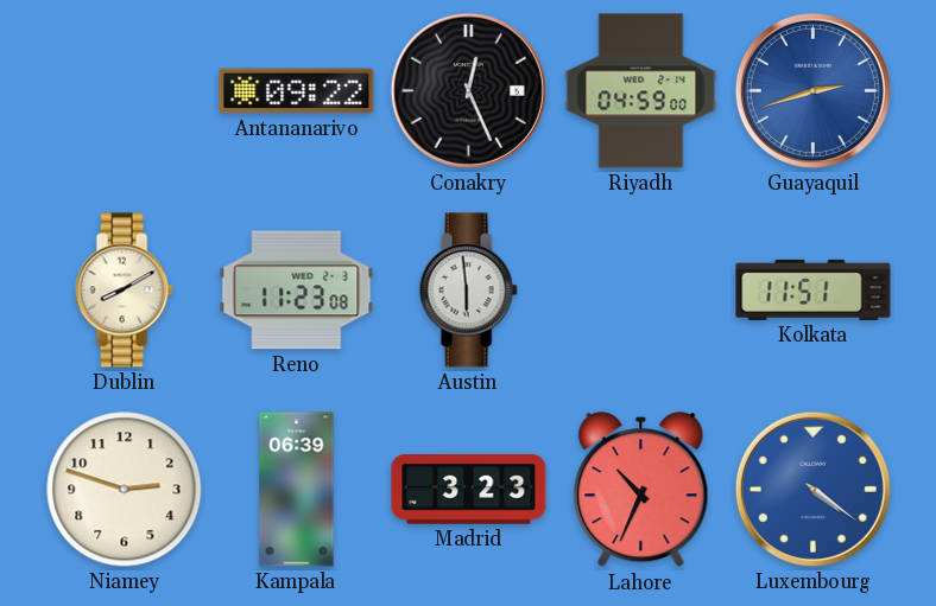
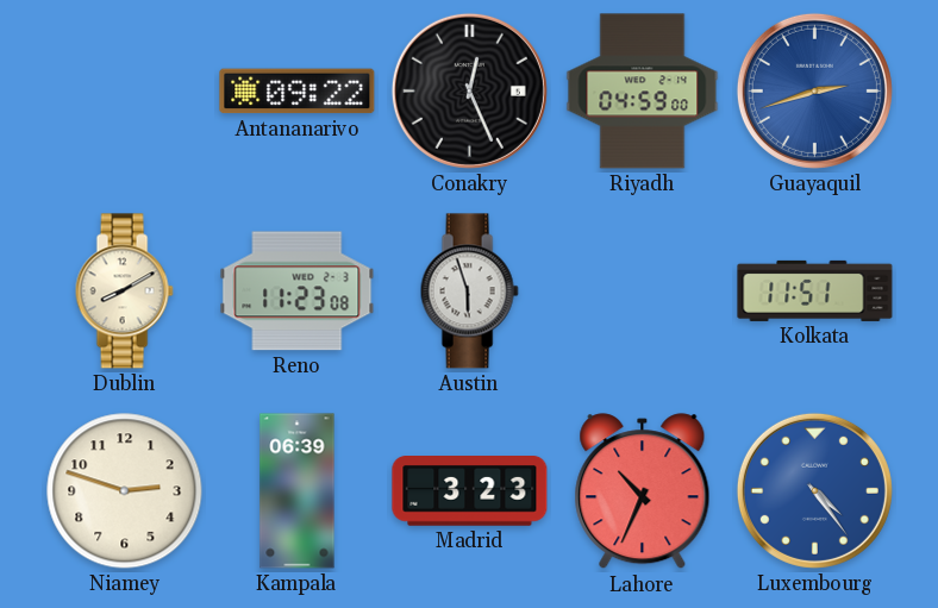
Austin: 5:59 -> 5:57 (469, 292)
Luxembourg: 4:21 -> 4:24 (814, 490)
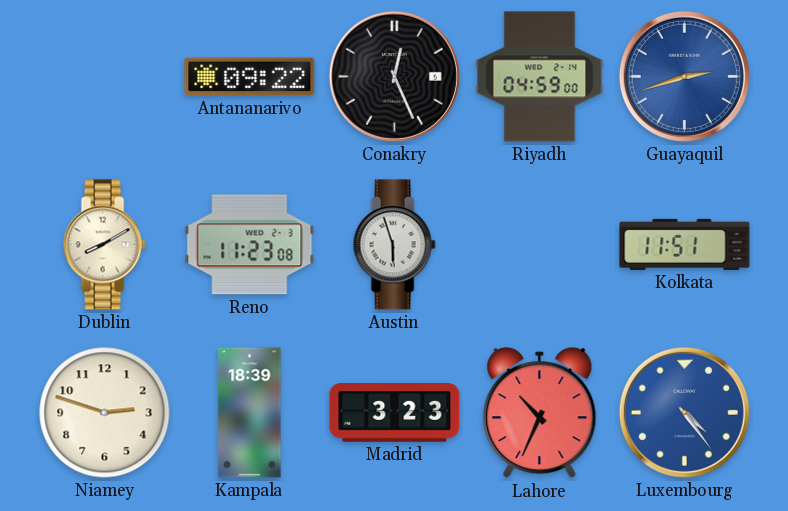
Kampala: 06:39 -> 18:39 (250, 413)
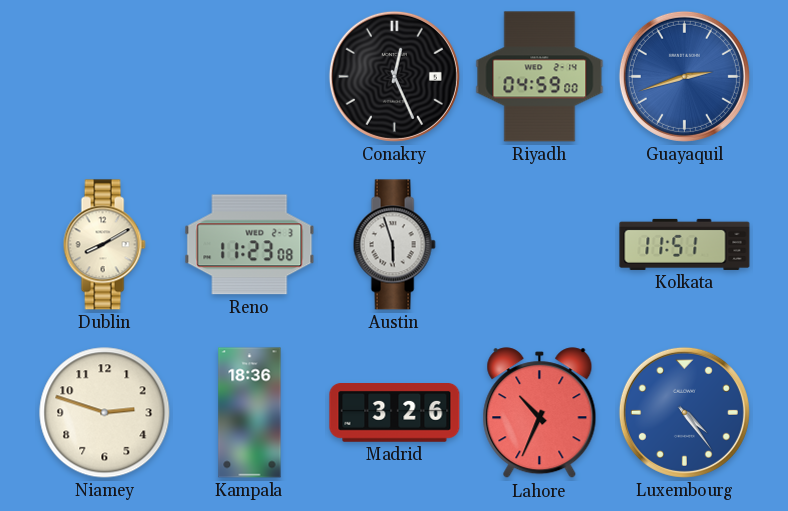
Antananarivo: 09:22 -> none (250, 77)
Kampala: 18:39 -> 18:36 (250, 413)
Madrid: 3:23 -> 3:26 (395, 413)
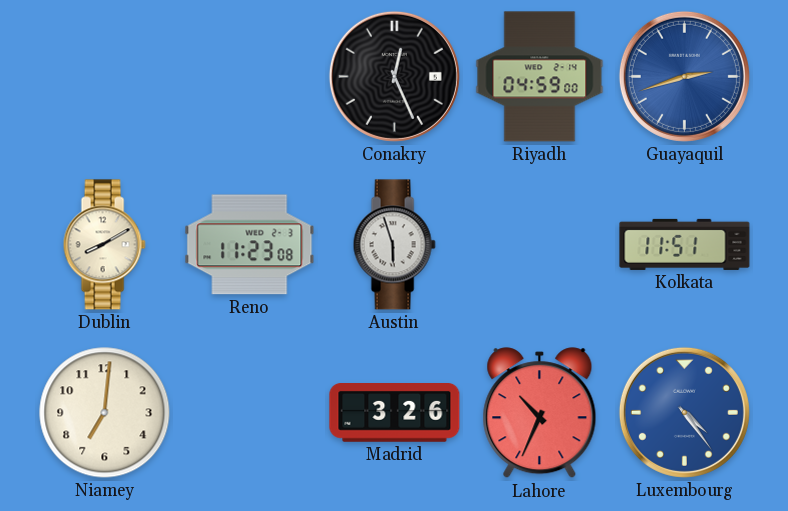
Niamey: 2:48 -> 7:01 (105, 413)
Kampala: 18:36 -> none (250, 413)
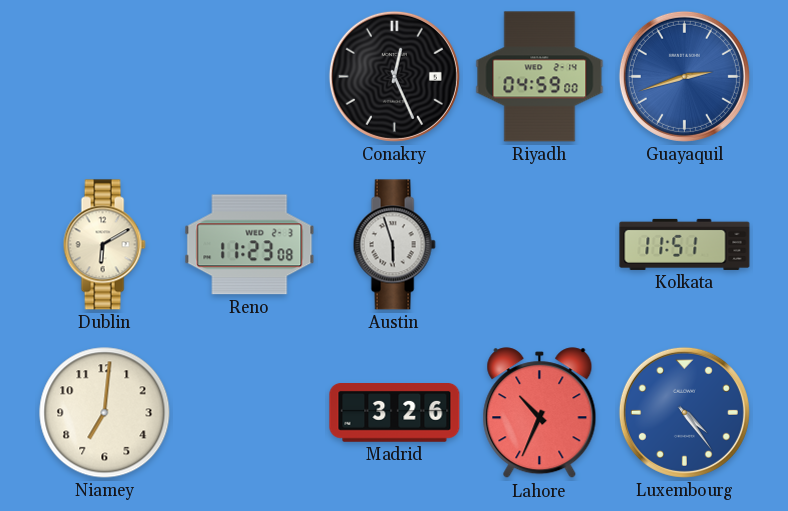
Dublin: 8:10 -> 6:10 (104, 245)
